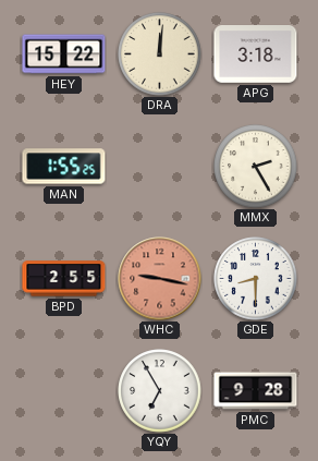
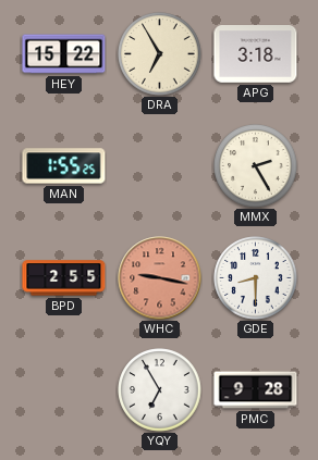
DRA: 12:01 -> 6:55 (160, 54)
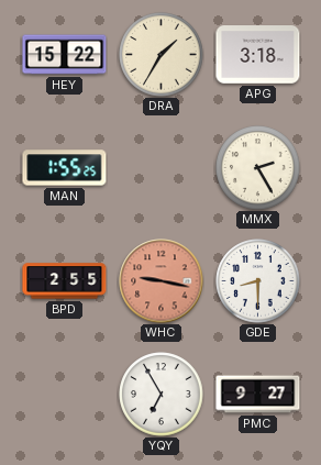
DRA: 6:55 -> 1:35 (162, 55)
PMC: 9:28 -> 9:27 (258, 395)
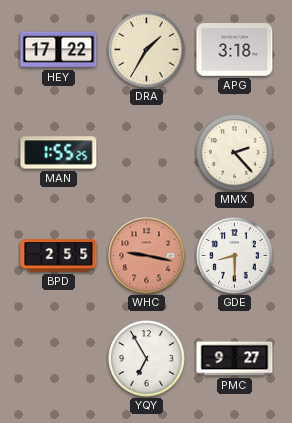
HEY: 15:22 -> 17:22 (59, 50)
MMX: 2:25 -> 2:23 (235, 153)
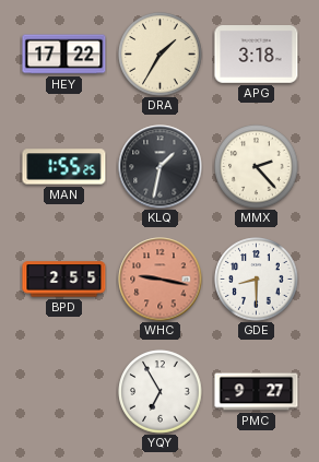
KLQ: none -> 1:32 (161, 167)
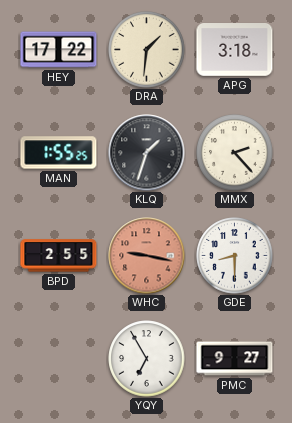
DRA: 1:35 -> 1:31 (147, 50)
KLQ: 1:32 -> 1:33 (147, 153)
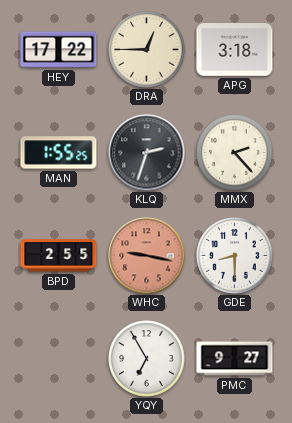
DRA: 1:31 -> 12:45 (147, 50)
KLQ: 1:33 -> 2:33 (147, 153)
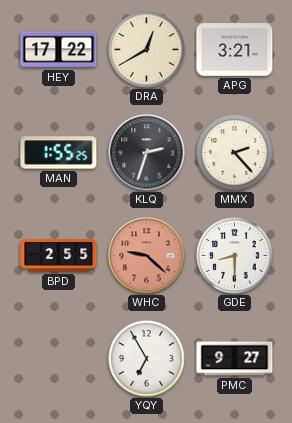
DRA: 12:45 -> 12:40 (147, 50)
APG: 3:18 -> 3:21 (235, 50)
WHC: 9:17 -> 9:22 (147, 256)
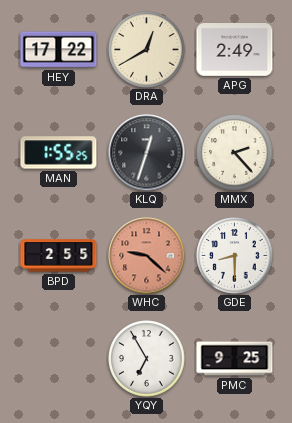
APG: 3:21 -> 2:49 (235, 50)
KLQ: 2:33 -> 12:33 (147, 153)
PMC: 9:27 -> 9:25 (235, 359)
